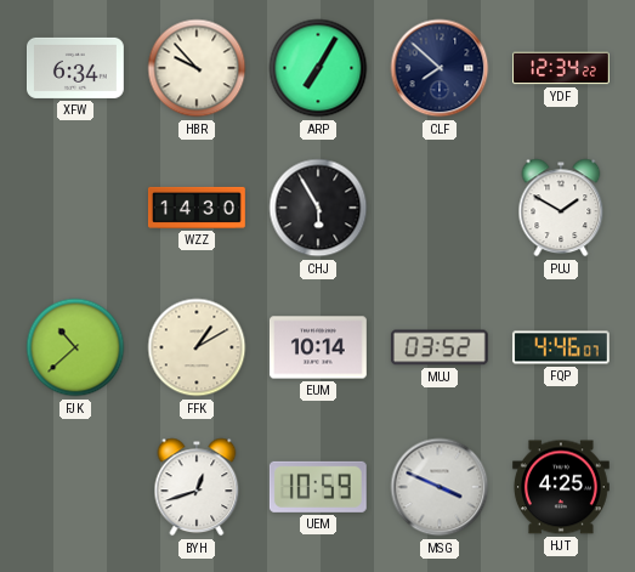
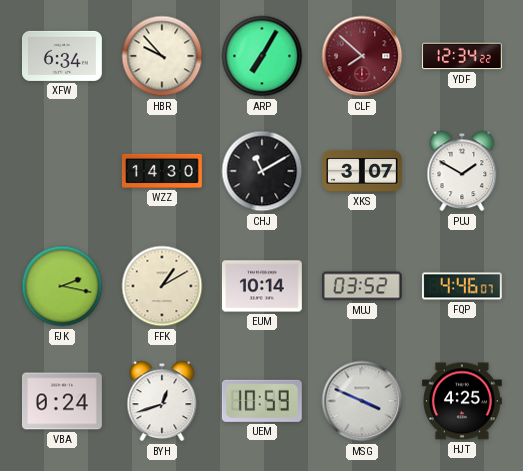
CLF dial: navy -> burgundy (362, 56)
CHJ: 5:55 -> 11:10 (262, 171)
XKS: none -> 3:07 (363, 171)
FJK: 10:38 -> 2:17 (62, 286)
VBA: none -> 0:24 (62, 401)
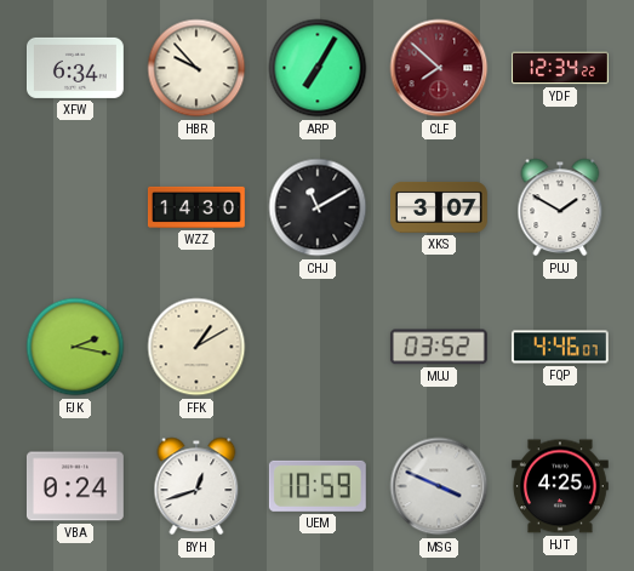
EUM: 10:14 -> none (262, 286)
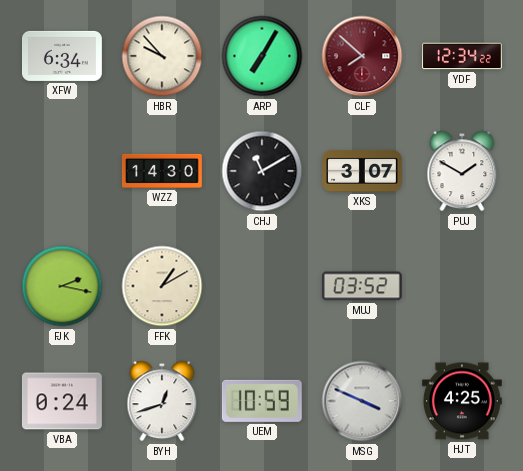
FQP: 4:46 -> none (560, 347)
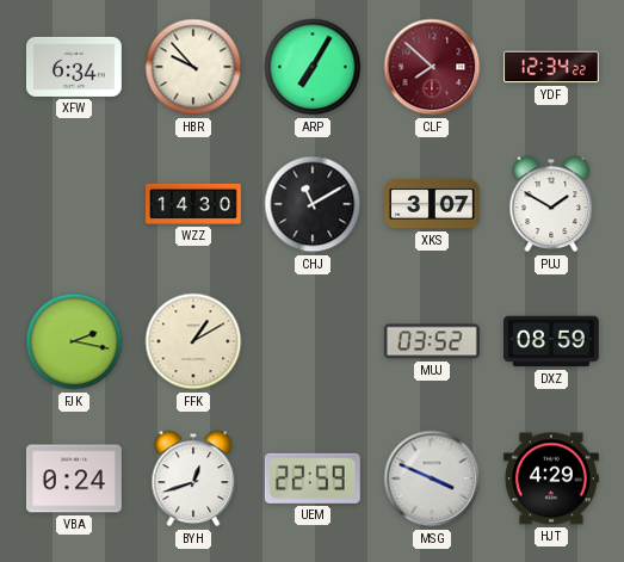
DXZ: none -> 08:59 (551, 341)
UEM: 10:59 -> 22:59 (313, 478)
HJT: 4:25 -> 4:29 (551, 478)
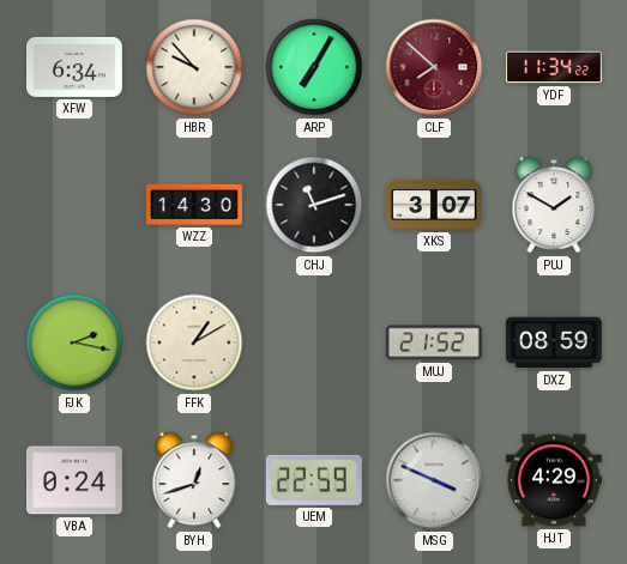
YDF: 12:34 -> 11:34 (555, 67)
CHJ: 11:10 -> 11:12 (314, 205)
MUJ: 03:52 -> 21:52 (434, 342)
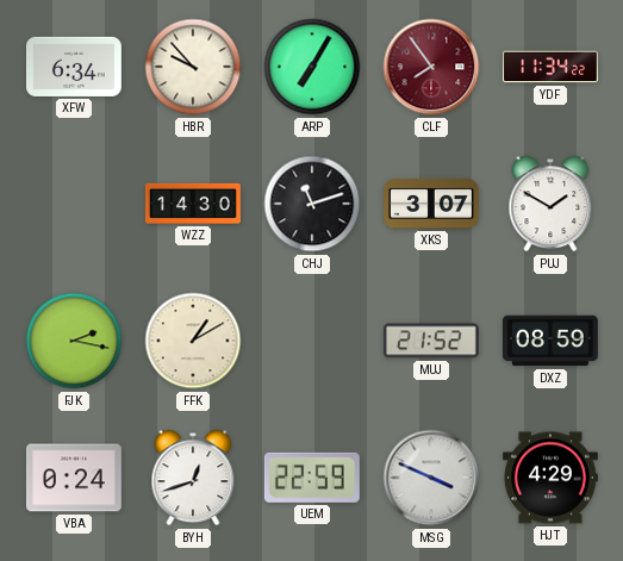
CLF: 7:52 -> 7:54 (431, 67)
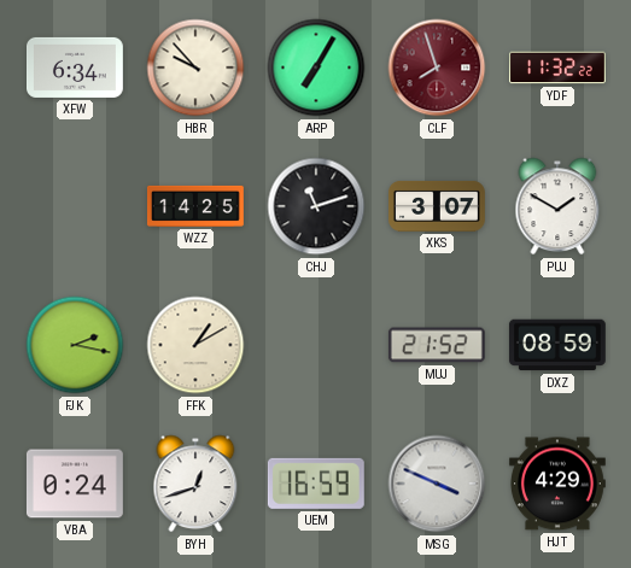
CLF: 7:54 -> 7:57 (437, 68)
YDF: 11:34 -> 11:32 (559, 68)
WZZ: 14:30 -> 14:25 (195, 206)
UEM: 22:59 -> 16:59 (316, 484)
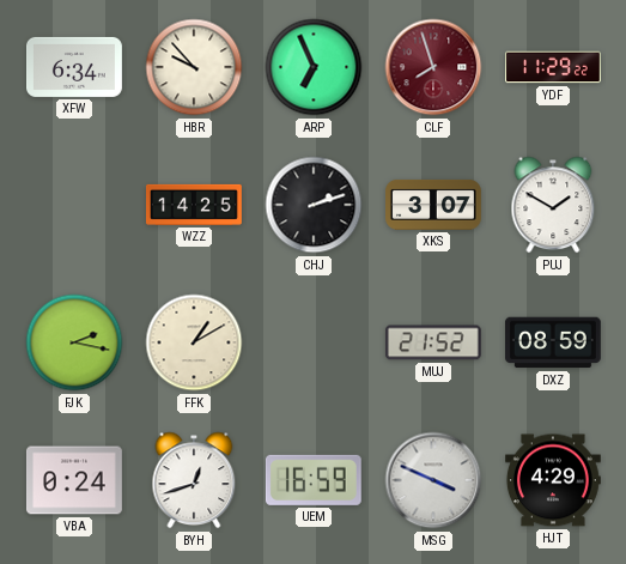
ARP: 7:05 -> 6:56 (314, 67)
YDF: 11:32 -> 11:29 (554, 67)
CHJ: 11:12 -> 2:12 (314, 205)
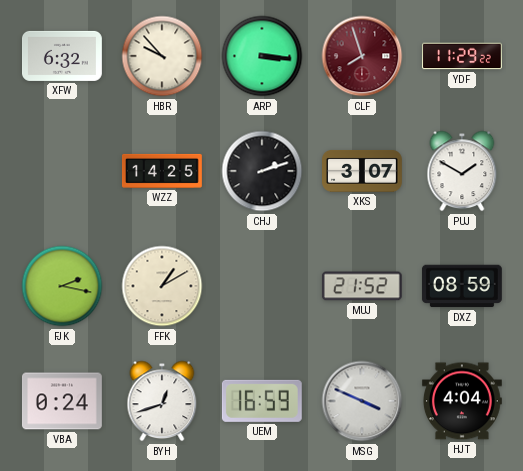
XFW: 6:34 -> 6:32 (63, 56)
ARP: 6:56 -> 3:16 (262, 56)
HJT: 4:29 -> 4:04 (462, 401)
